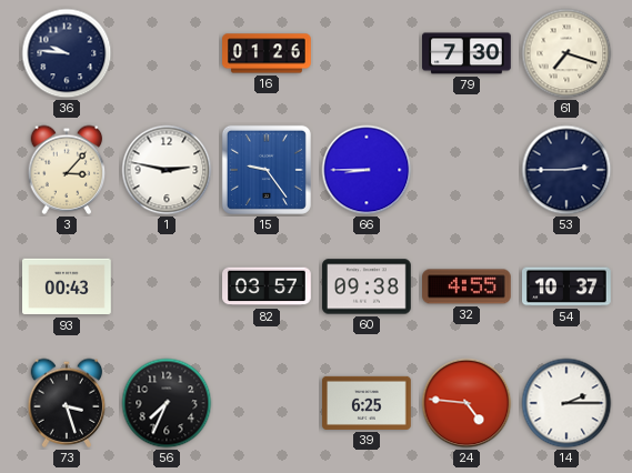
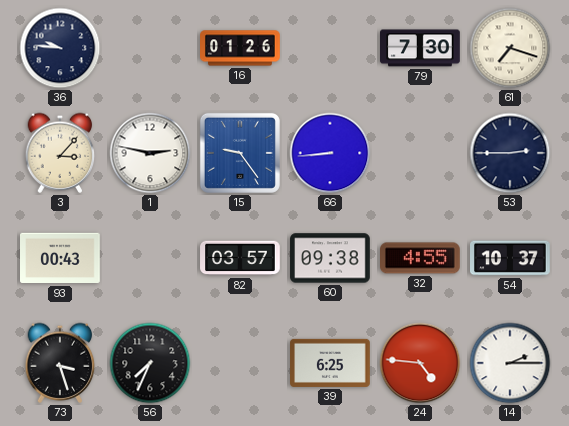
66: 8:45 -> 8:44 (330, 153)
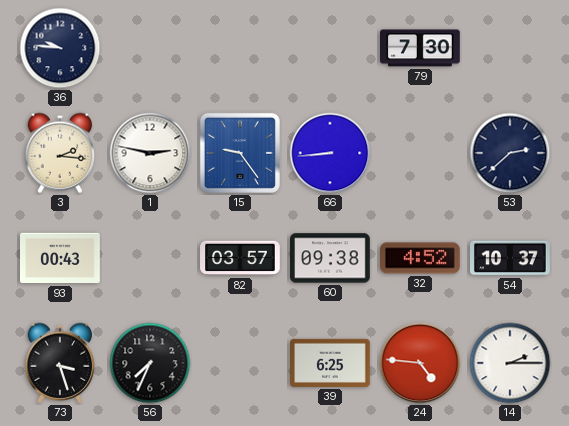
16: 01:26 -> none (240, 48)
61: 7:18 -> none (510, 48)
3: 3:07 -> 2:16 (60, 153)
53: 2:45 -> 2:38 (510, 153)
32: 4:55 -> 4:52 (421, 258)
